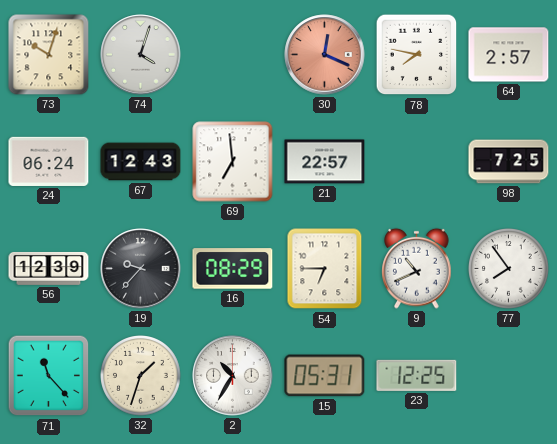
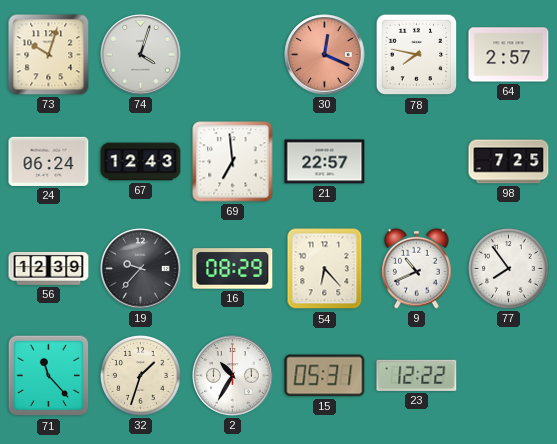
54: 6:45 -> 6:23 (325, 269)
23: 12:25 -> 12:22 (417, 375)
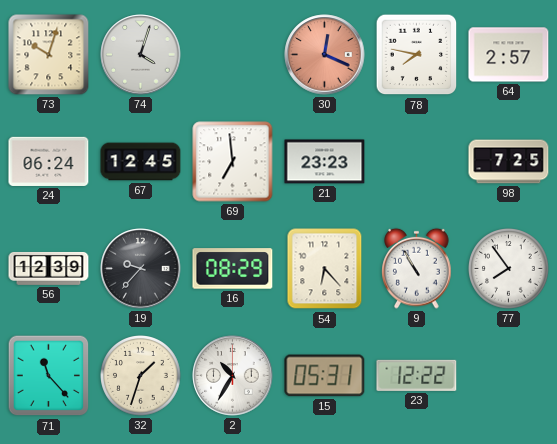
67: 12:43 -> 12:45 (141, 162)
21: 22:57 -> 23:23 (325, 162)
9: 10:41 -> 10:55 (417, 268)
